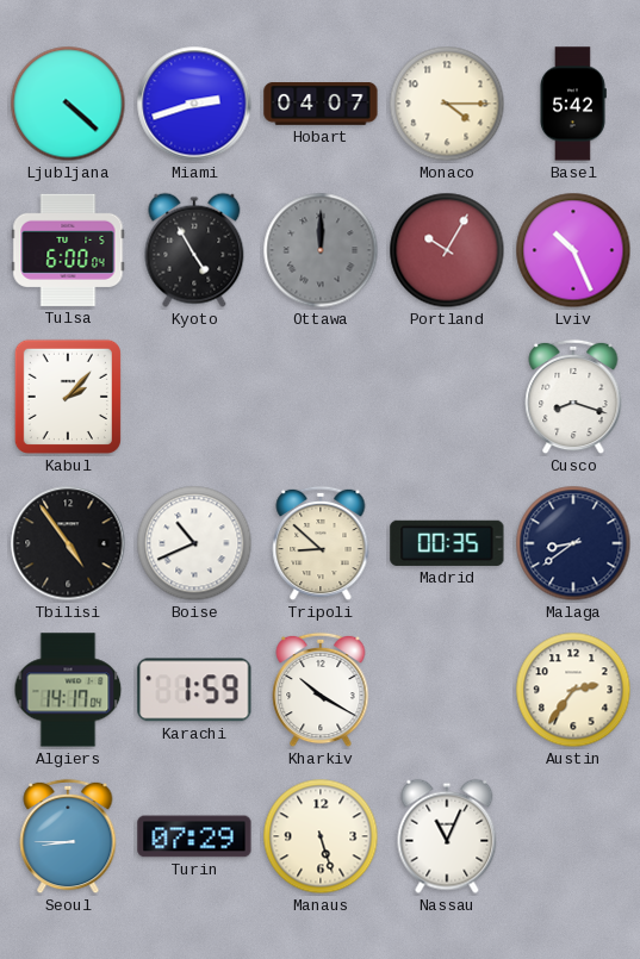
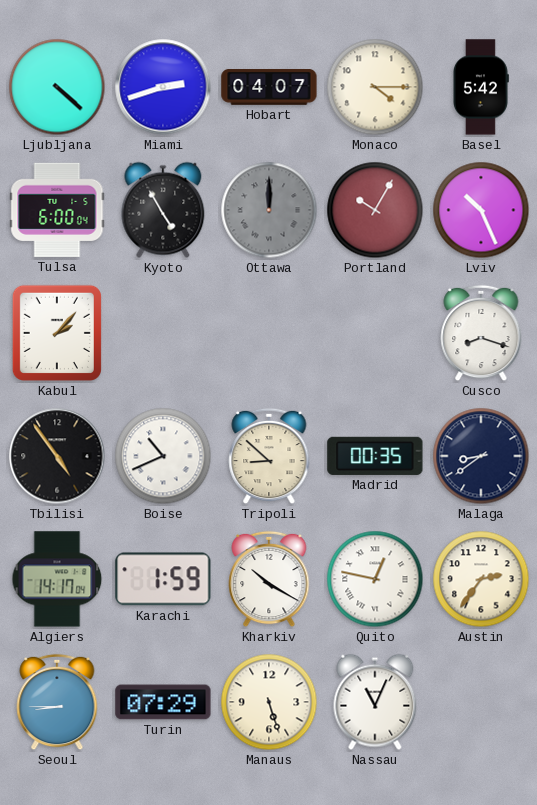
Quito: none -> 12:47 (375, 579)
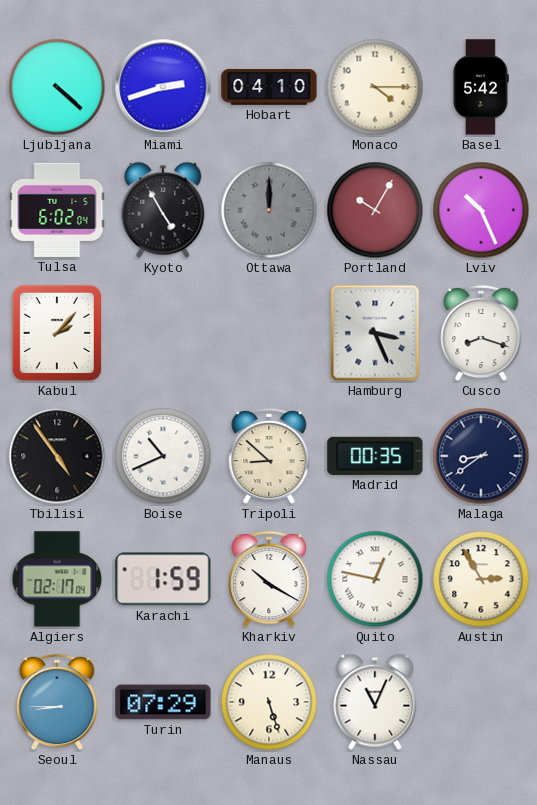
Hobart: 04:07 -> 04:10 (269, 88)
Tulsa: 6:00 -> 6:02 (57, 210)
Hamburg: none -> 3:26 (375, 333)
Algiers: 14:17 -> 02:17 (57, 579)
Austin: 2:36 -> 2:55 (481, 579)
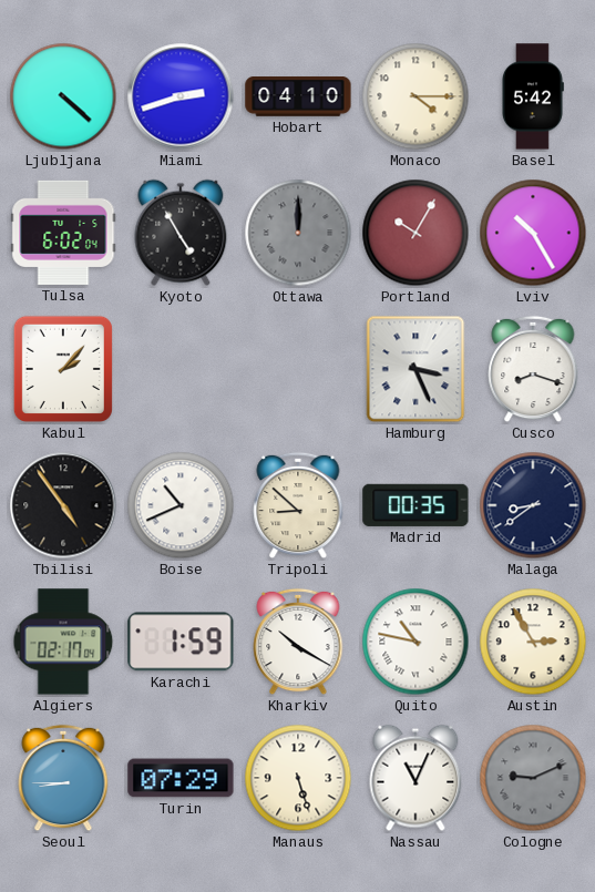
Lviv: 10:26 -> 10:25 (533, 233)
Quito: 12:47 -> 10:47 (416, 642)
Cologne: none -> 9:11 (533, 778)
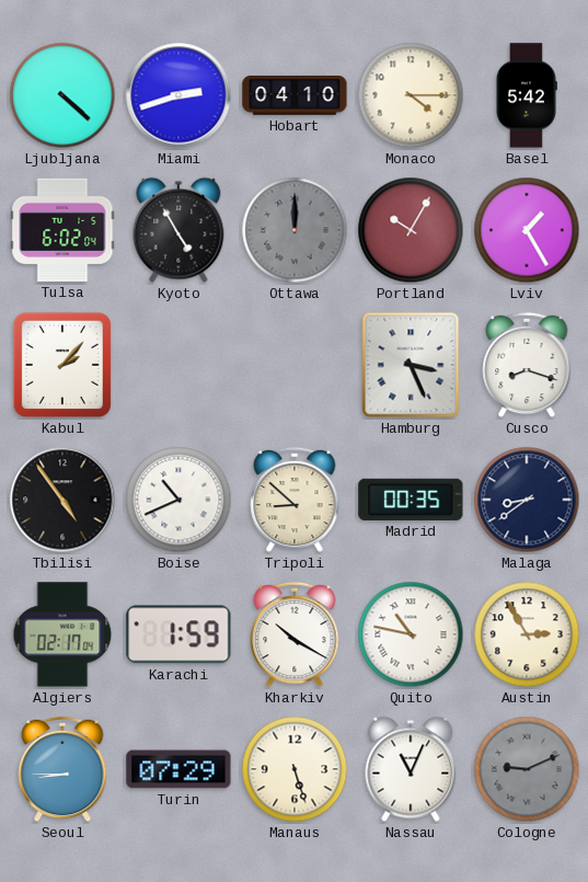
Lviv: 10:25 -> 1:25 (527, 230)
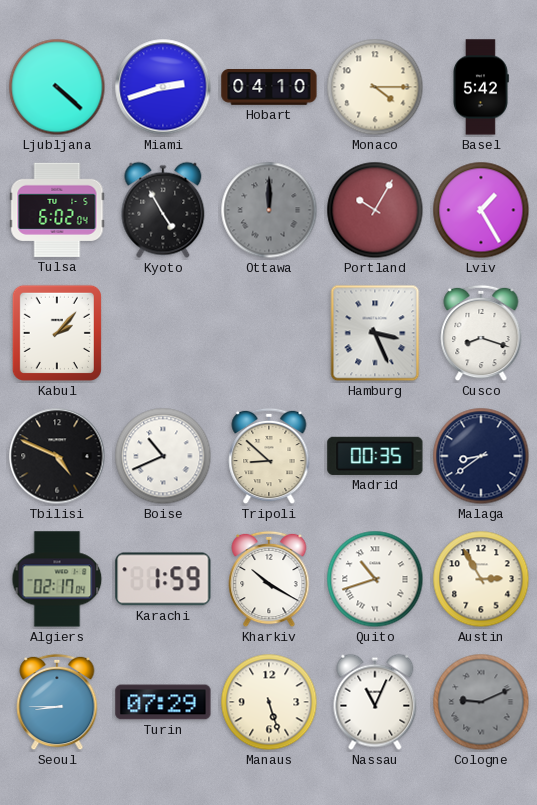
Tbilisi: 4:54 -> 4:49 (57, 456)
Quito: 10:47 -> 10:42 (375, 579)
